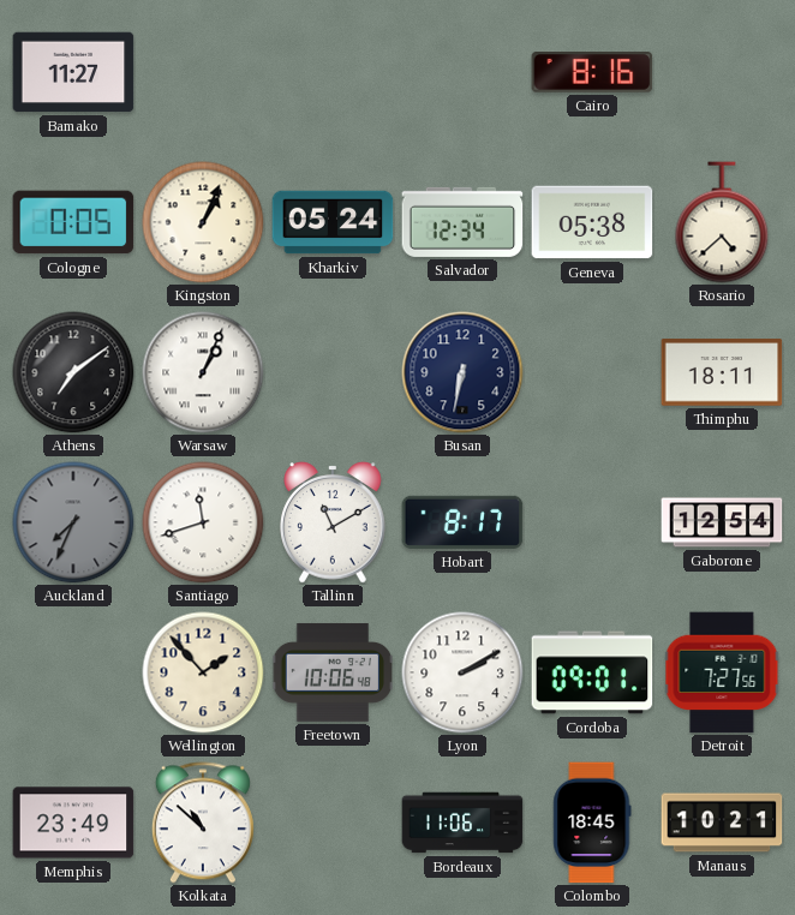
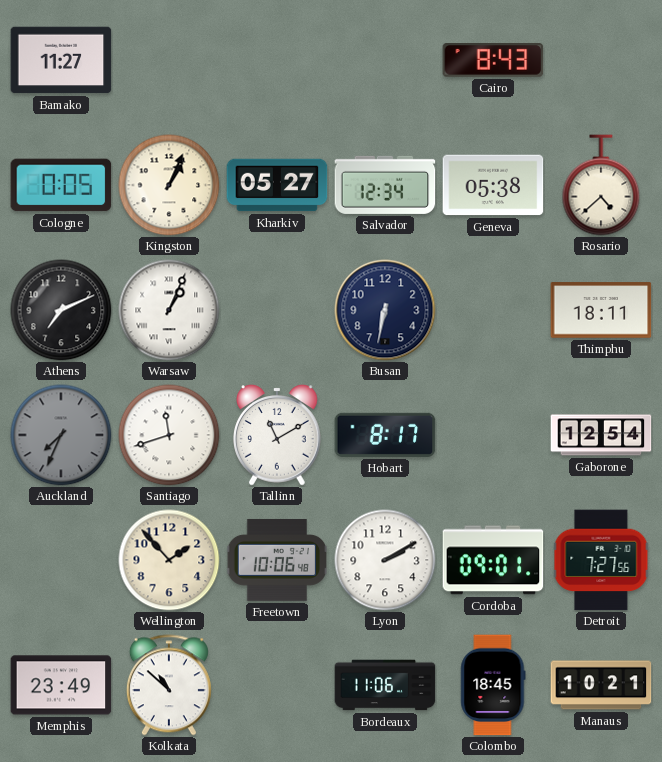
Cairo: 8:16 -> 8:43 (493, 61)
Kharkiv: 05:24 -> 05:27 (277, 185)
Athens: 7:09 -> 7:11 (61, 310)
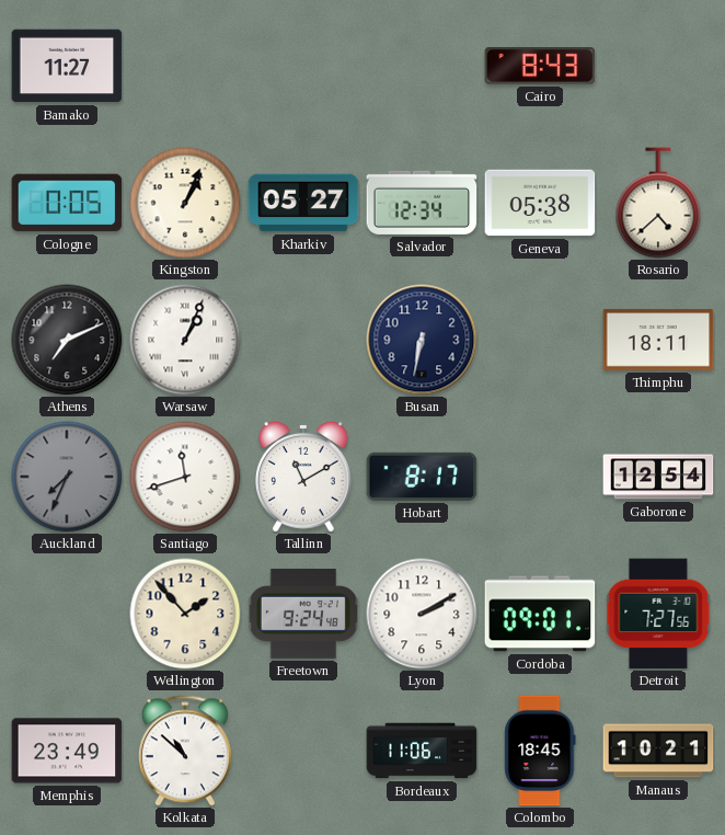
Freetown: 10:06 -> 9:24 (302, 614)
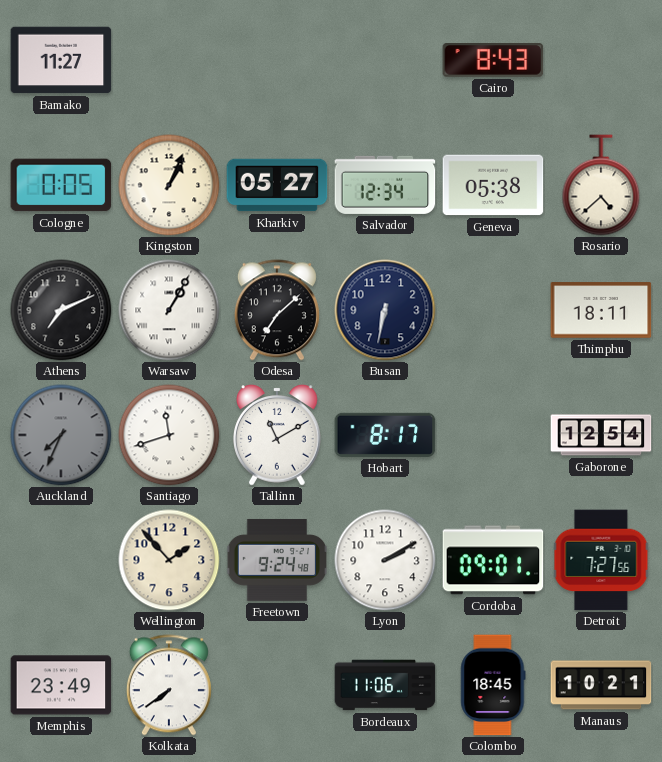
Warsaw: 1:04 -> 1:05 (169, 310)
Odesa: none -> 7:08 (277, 310)
Kolkata: 10:52 -> 7:39 (169, 685)
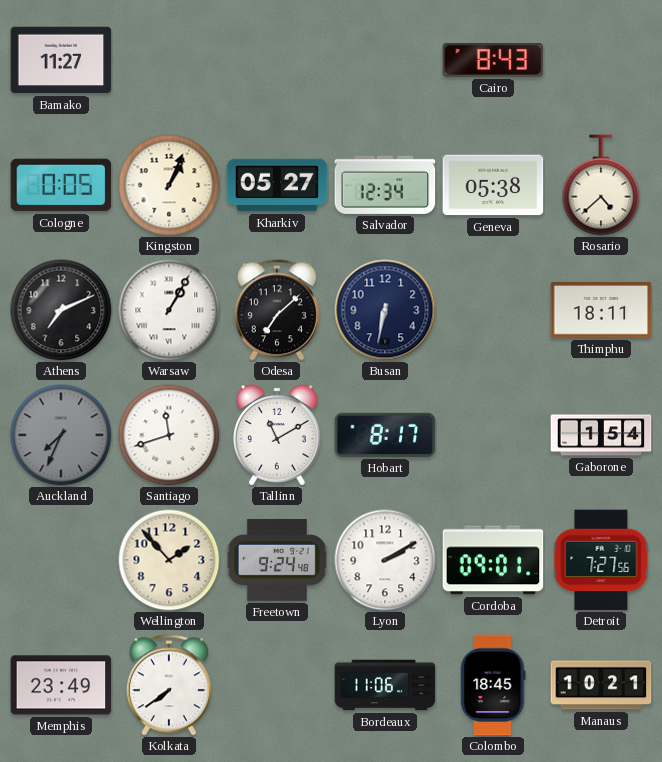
Gaborone: 12:54 -> 1:54 (601, 435)
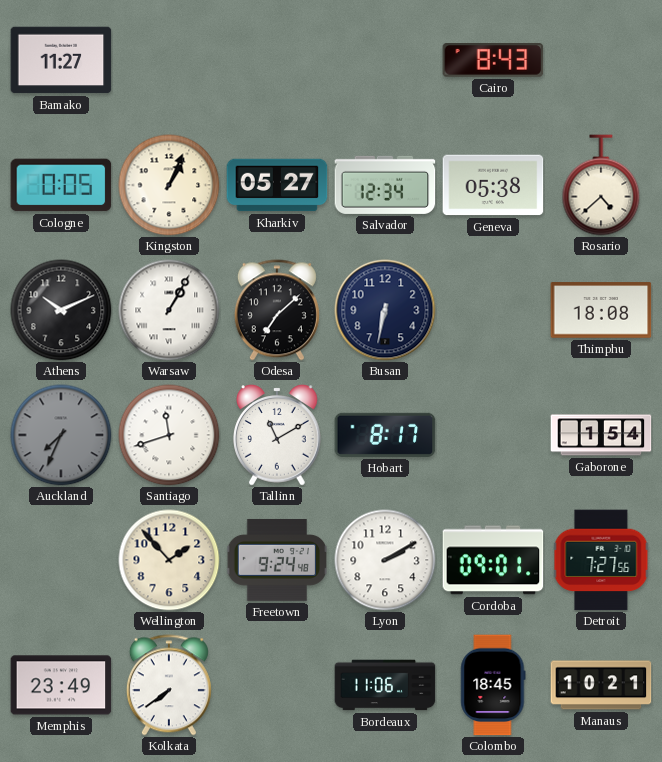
Athens: 7:11 -> 10:11 (61, 310)
Thimphu: 18:11 -> 18:08 (601, 310)
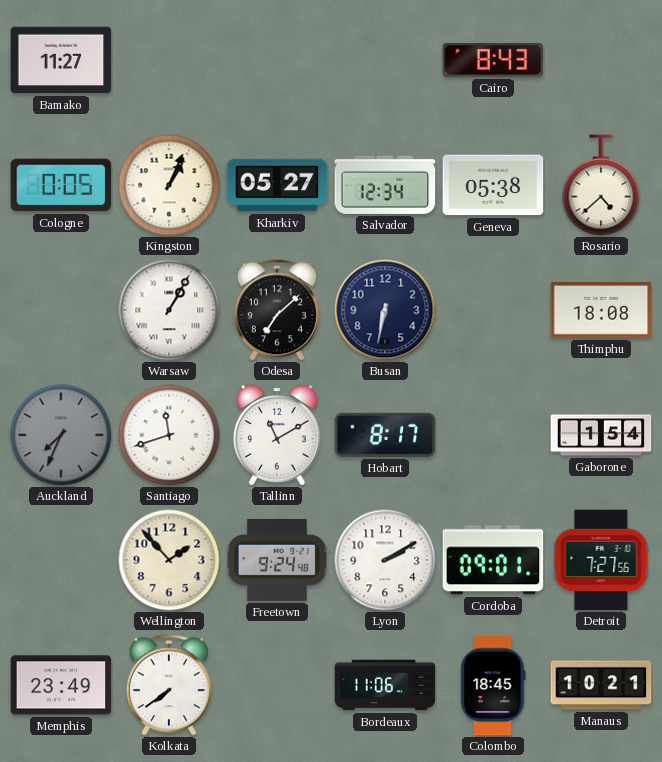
Athens: 10:11 -> none (61, 310)
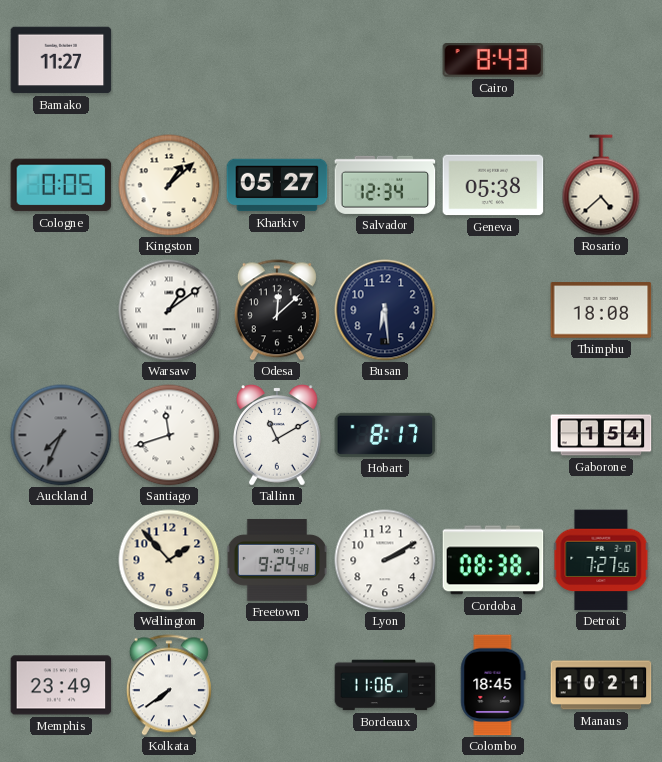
Kingston: 1:04 -> 1:08 (169, 185)
Warsaw: 1:05 -> 1:09 (169, 310)
Odesa: 7:08 -> 12:08 (277, 310)
Busan: 6:32 -> 6:29 (385, 310)
Cordoba: 09:01 -> 08:38 (493, 560)
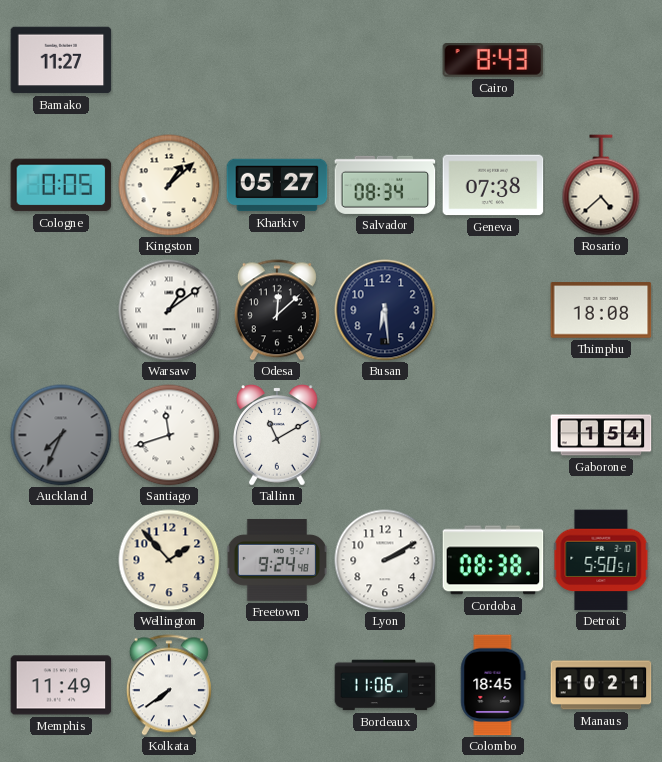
Salvador: 12:34 -> 08:34 (385, 185)
Geneva: 05:38 -> 07:38 (493, 185)
Hobart: 8:17 -> none (385, 435)
Detroit: 7:27 -> 5:50 (601, 560)
Memphis: 23:49 -> 11:49 (61, 685)
